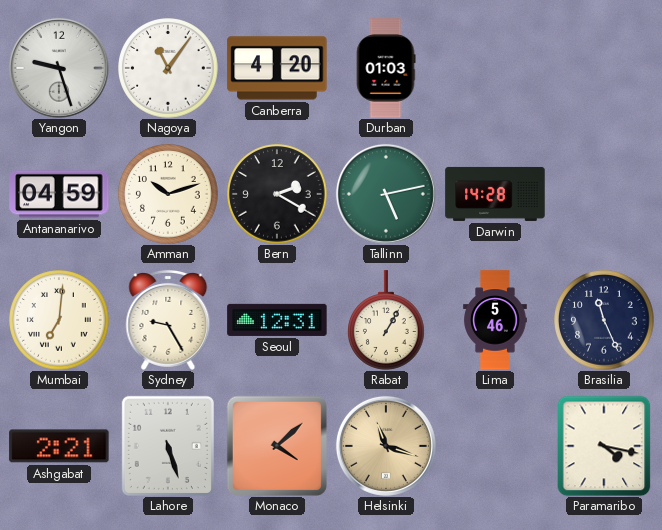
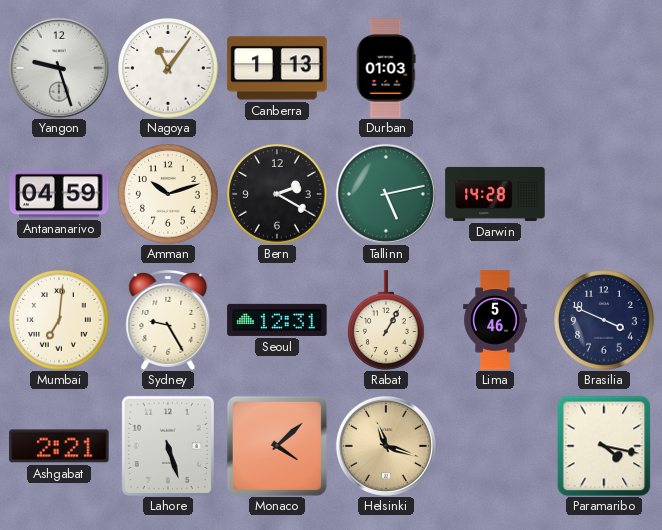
Canberra: 4:20 -> 1:13 (277, 68)
Brasilia: 11:26 -> 3:49 (604, 320)
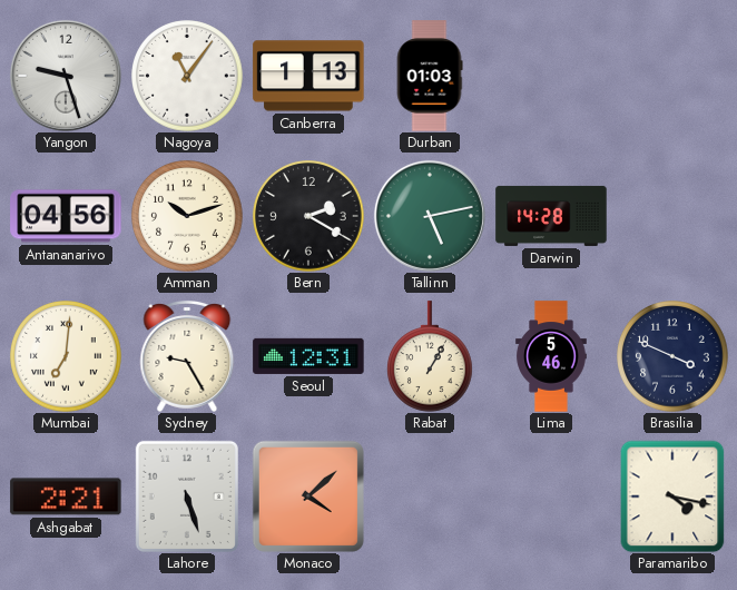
Antananarivo: 04:59 -> 04:56 (66, 216)
Helsinki: 11:18 -> none (386, 446)
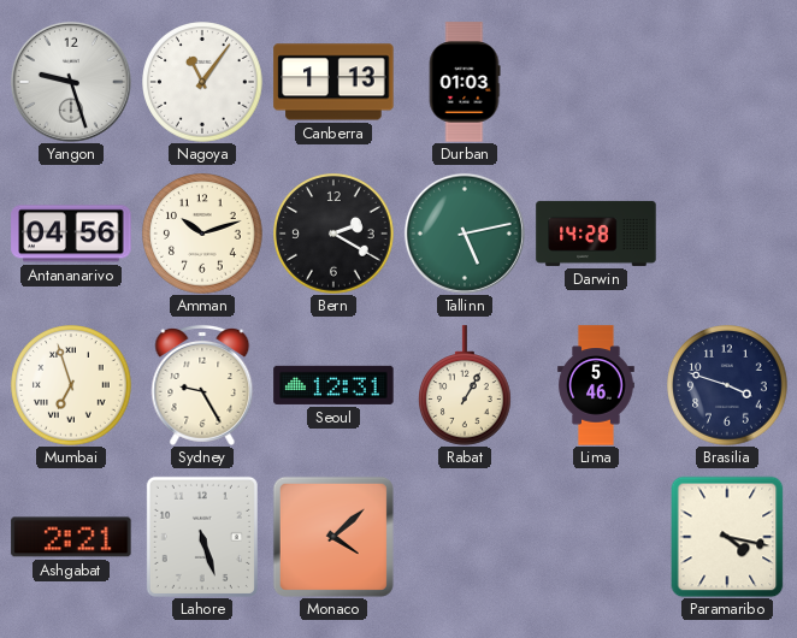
Mumbai: 7:01 -> 6:57 (71, 385)
Brasilia: 3:49 -> 3:48 (727, 385)
